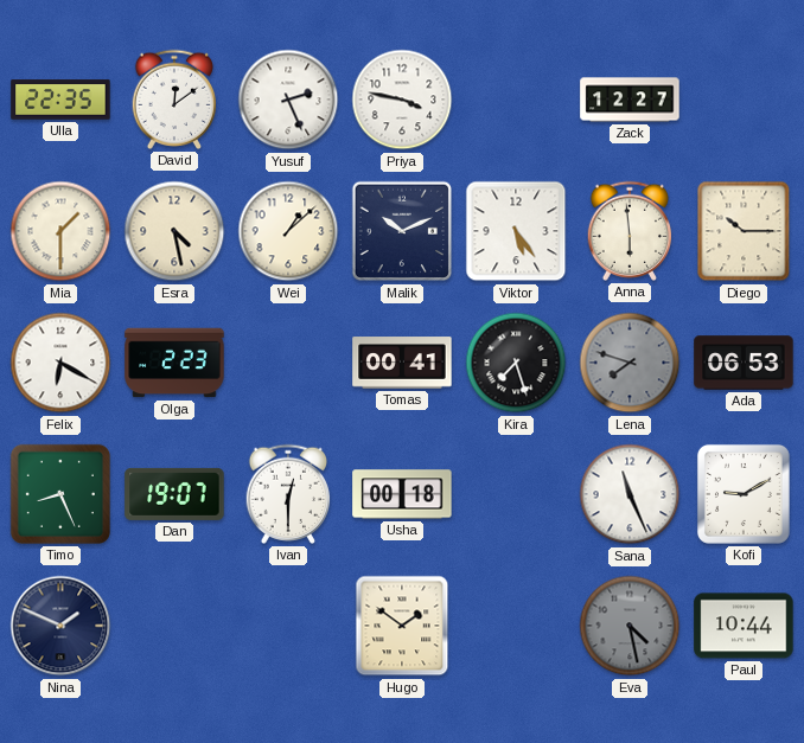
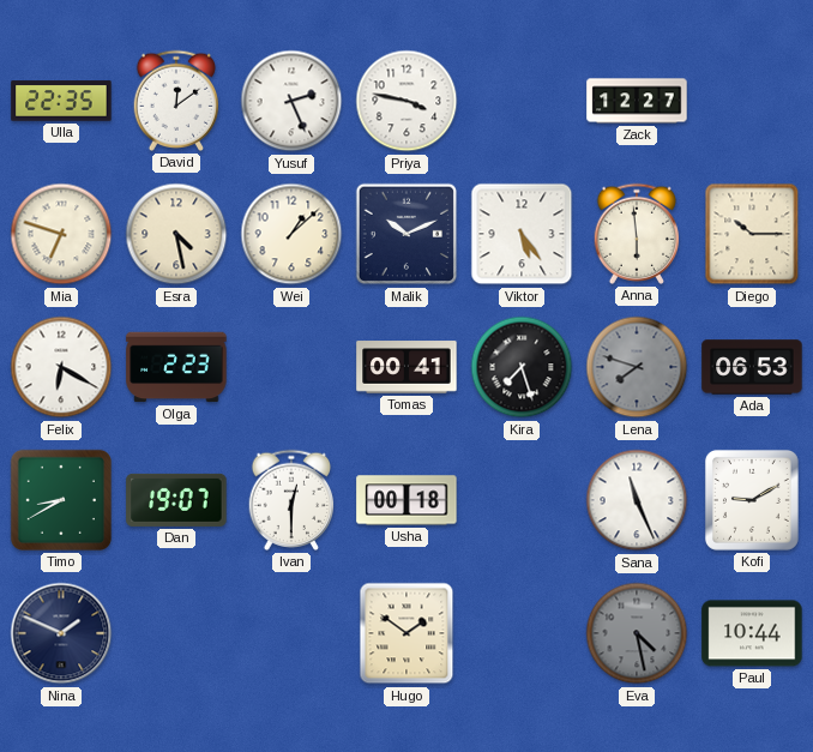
Mia: 1:30 -> 6:48 (61, 234)
Timo: 8:26 -> 8:40 (61, 500)
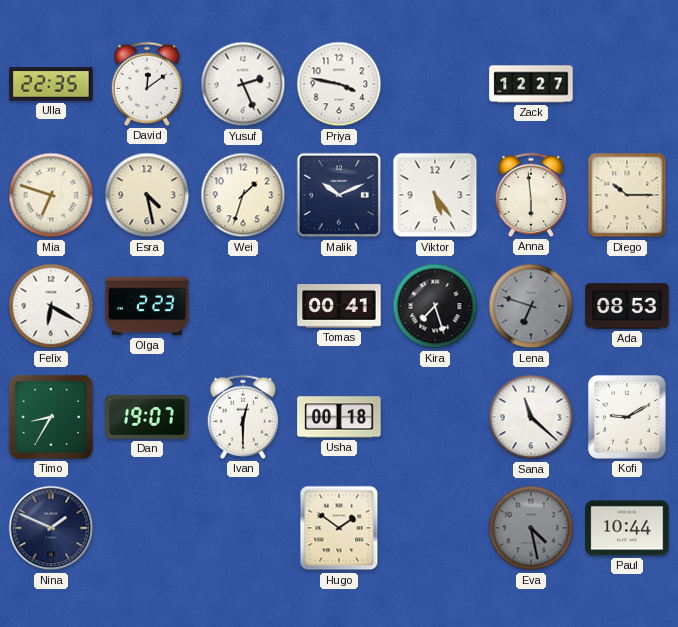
Wei: 1:08 -> 1:33 (243, 195)
Lena: 7:48 -> 6:48 (531, 306)
Ada: 06:53 -> 08:53 (627, 306)
Timo: 8:40 -> 8:35 (51, 417)
Sana: 11:26 -> 11:22 (531, 417)
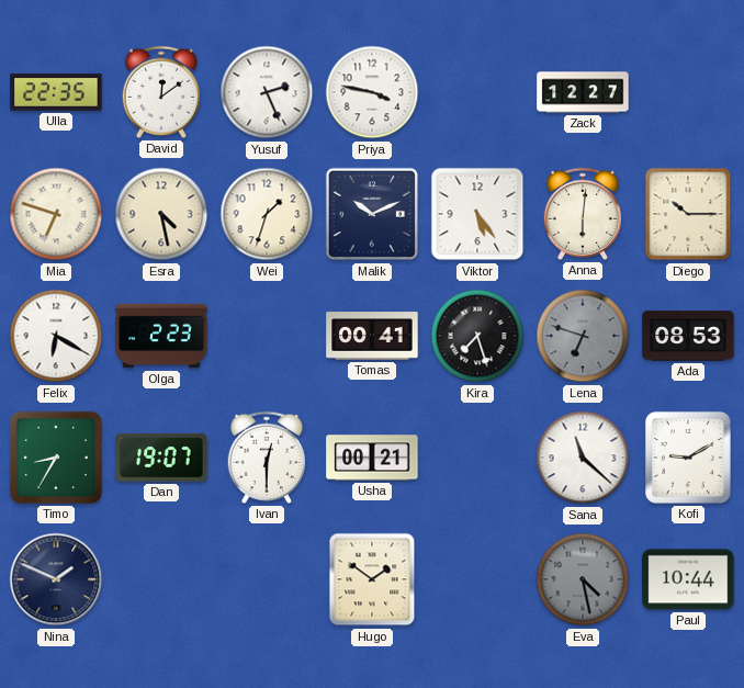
Anna: 5:59 -> 6:01 (583, 214)
Usha: 00:18 -> 00:21 (372, 458)
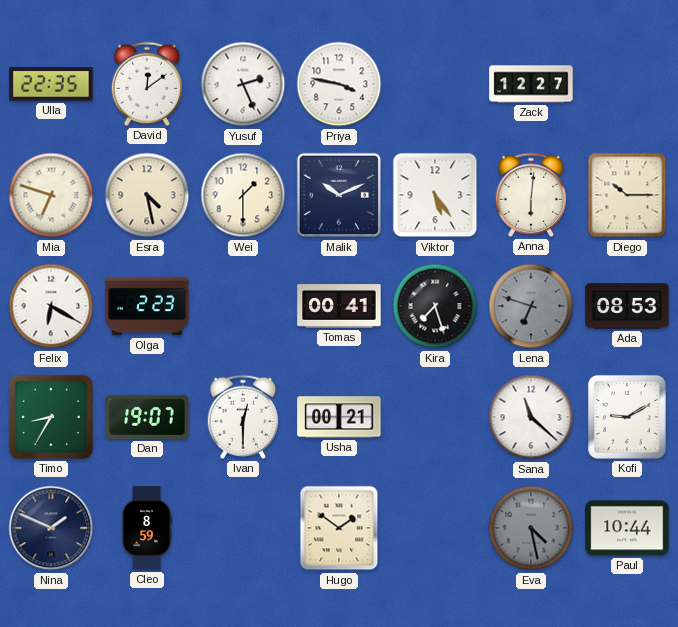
Wei: 1:33 -> 1:30 (243, 195)
Cleo: none -> 8:59 (147, 528)
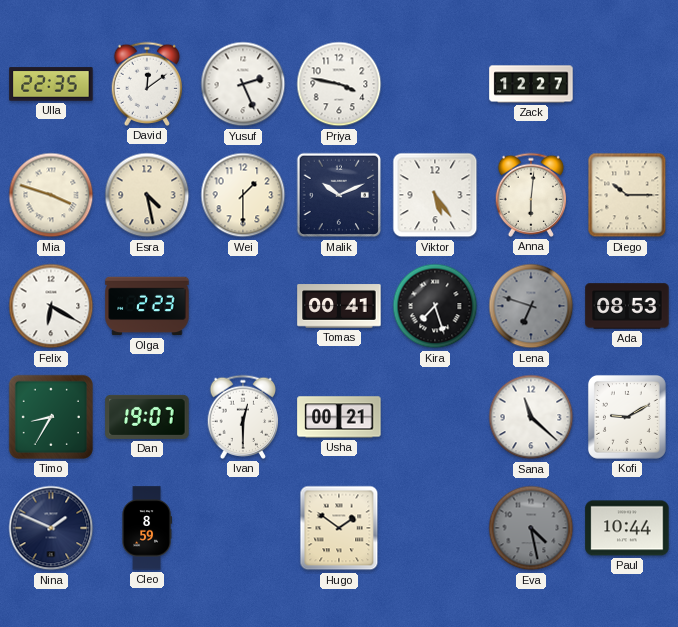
Mia: 6:48 -> 3:48 (51, 195)
